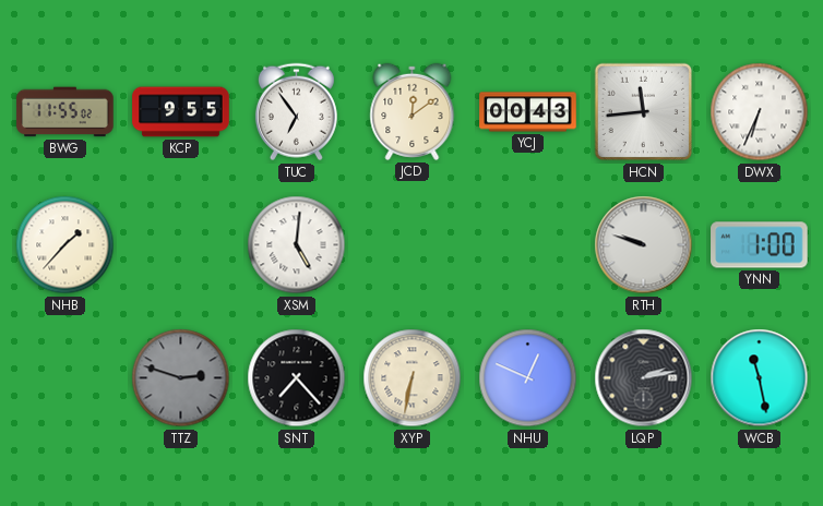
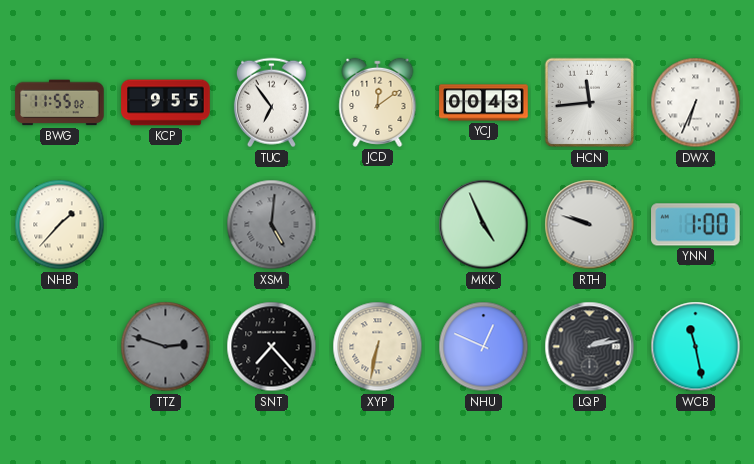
XSM dial: white -> grey (272, 225)
MKK: none -> 4:56 (484, 225)
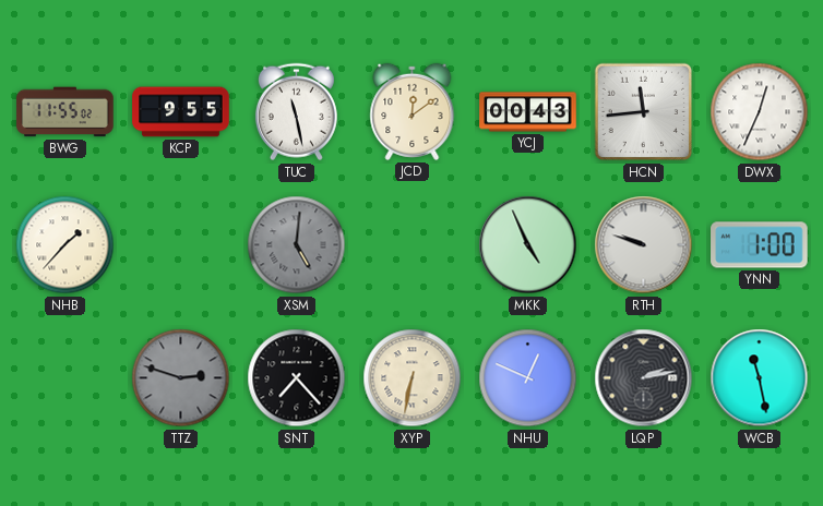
TUC: 6:54 -> 11:28 (296, 112)
DWX: 6:34 -> 12:34 (760, 112)
